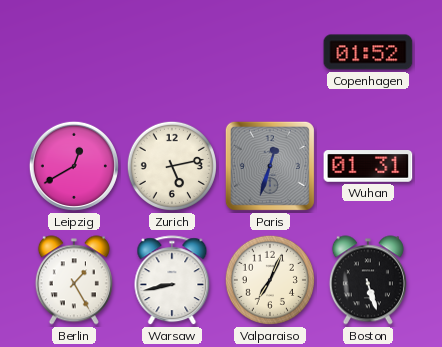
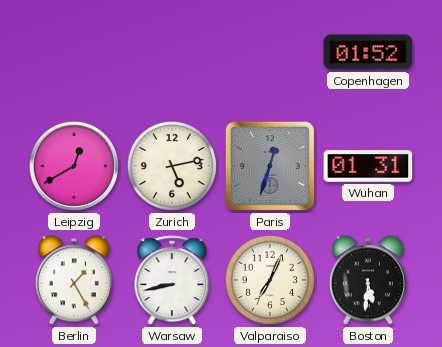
Boston: 5:27 -> 5:31 (368, 280)
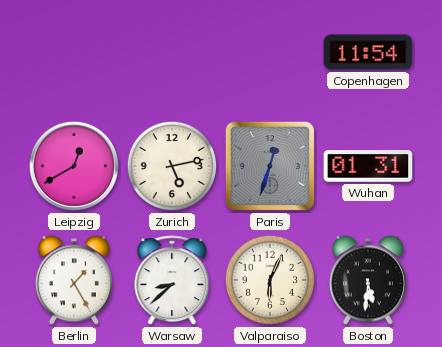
Copenhagen: 01:52 -> 11:54 (368, 52)
Warsaw: 8:43 -> 8:38 (172, 281)
Valparaiso: 7:04 -> 6:04 (270, 280)
